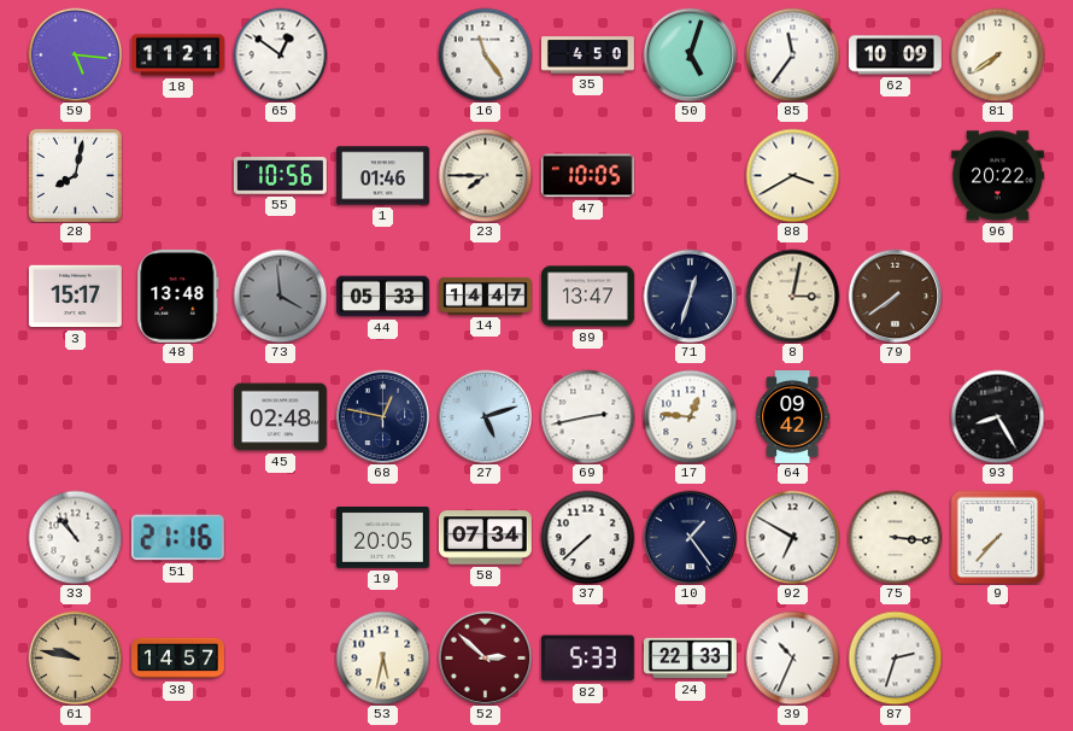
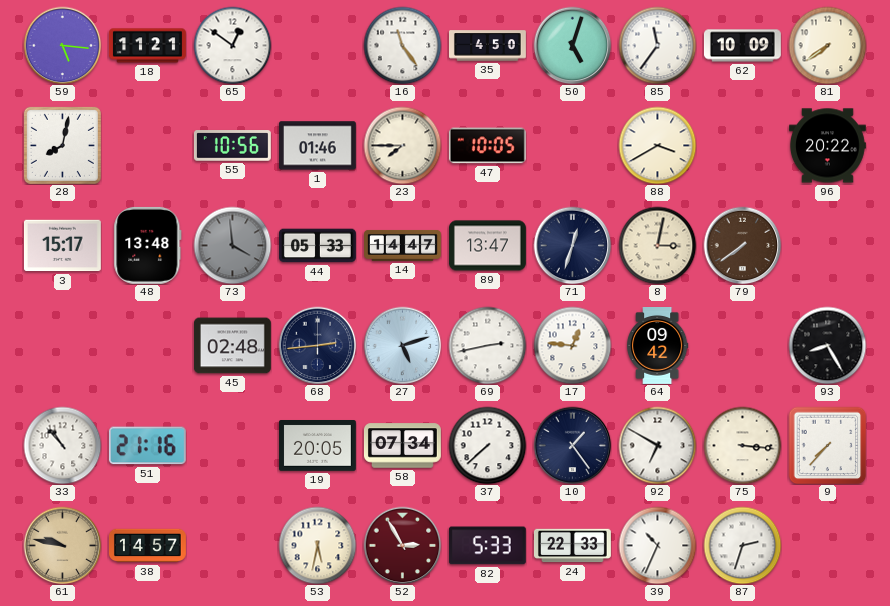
68: 12:47 -> 2:44 (317, 345)
52: 2:52 -> 2:55 (402, 545)
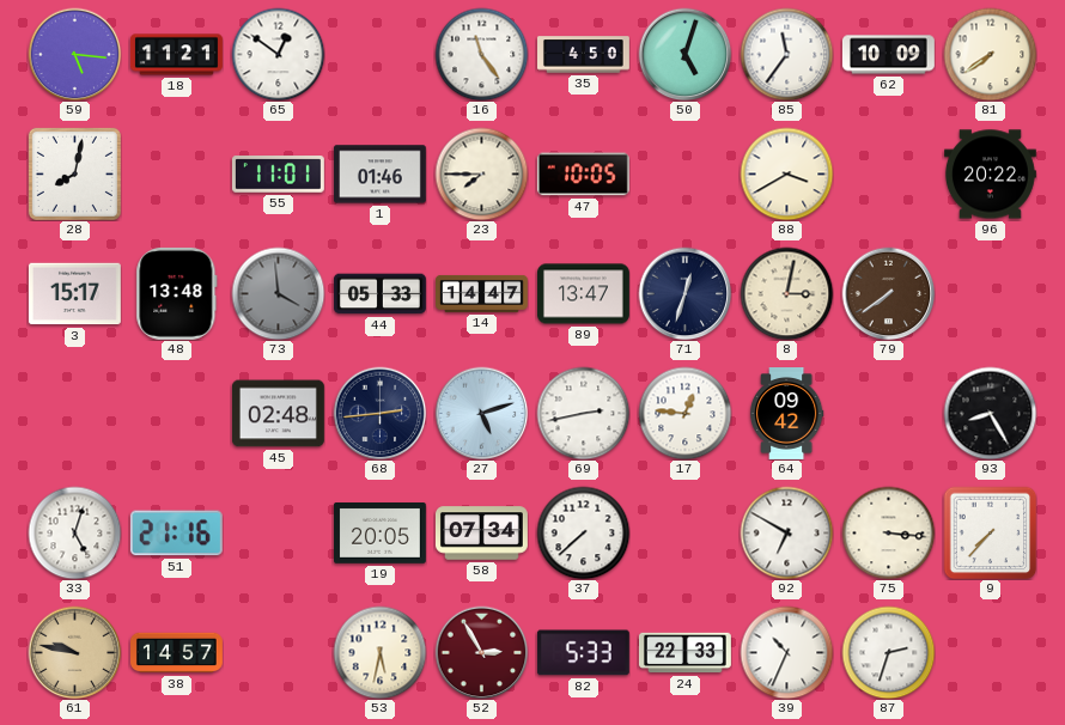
55: 10:56 -> 11:01 (278, 175)
33: 10:53 -> 5:03 (74, 532)
10: 1:24 -> none (572, 445)
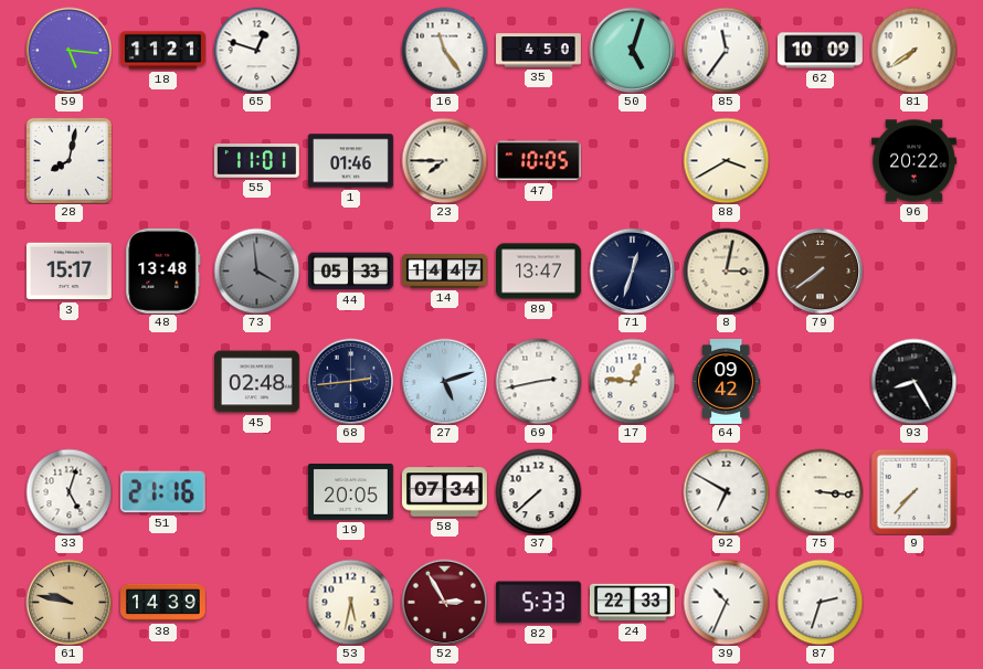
65: 12:51 -> 12:48 (256, 50)
38: 14:57 -> 14:39 (163, 603)
